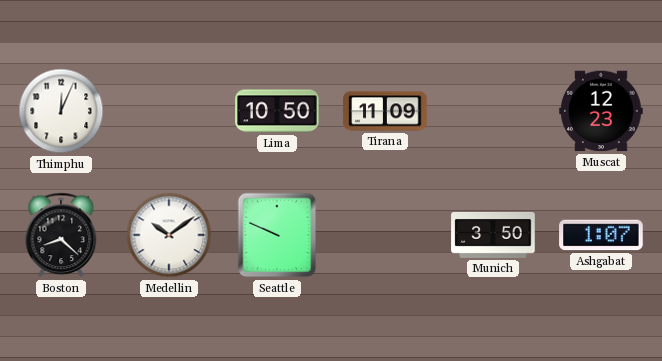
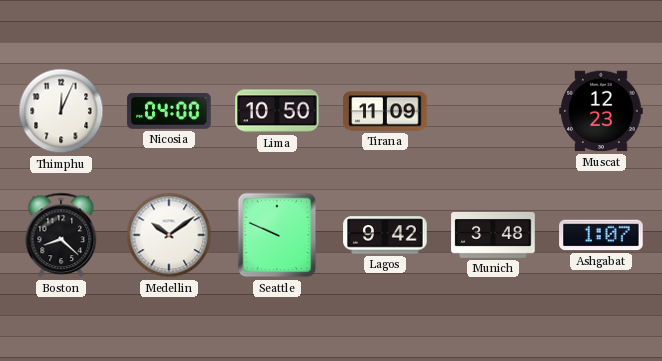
Nicosia: none -> 04:00 (169, 111)
Lagos: none -> 9:42 (385, 235)
Munich: 3:50 -> 3:48 (493, 235)
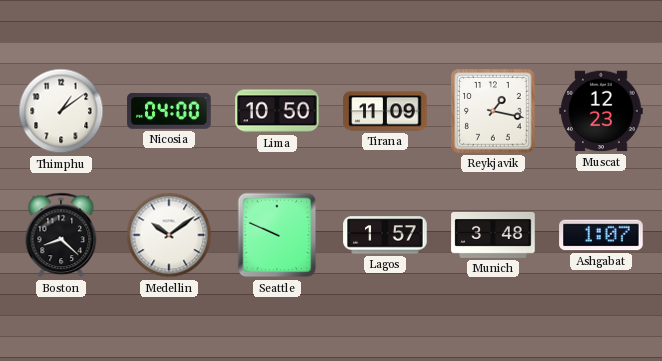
Thimphu: 12:04 -> 1:09 (61, 111)
Reykjavik: none -> 1:17 (493, 111)
Lagos: 9:42 -> 1:57 (385, 235)
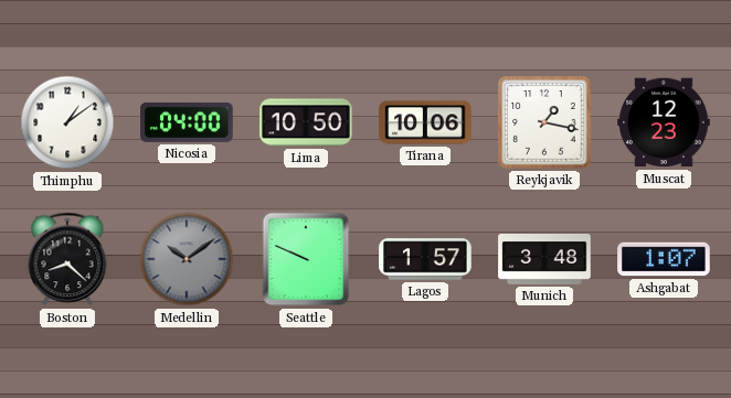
Tirana: 11:09 -> 10:06 (425, 122)
Medellin dial: white -> grey (187, 259)
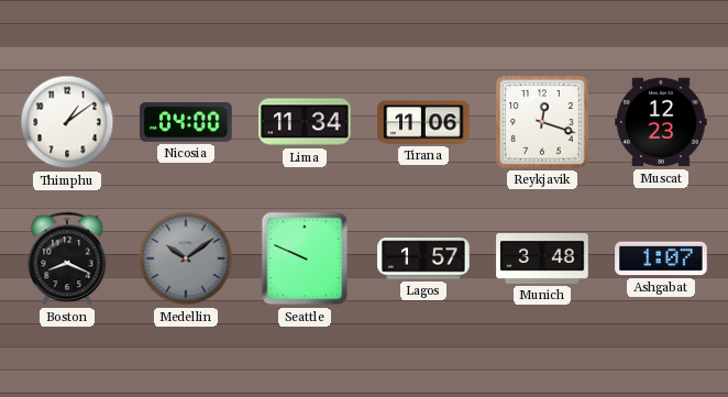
Lima: 10:50 -> 11:34 (305, 122)
Tirana: 10:06 -> 11:06 (423, 122)
Reykjavik: 1:17 -> 12:18 (542, 122)
Boston: 8:22 -> 8:19 (67, 258)
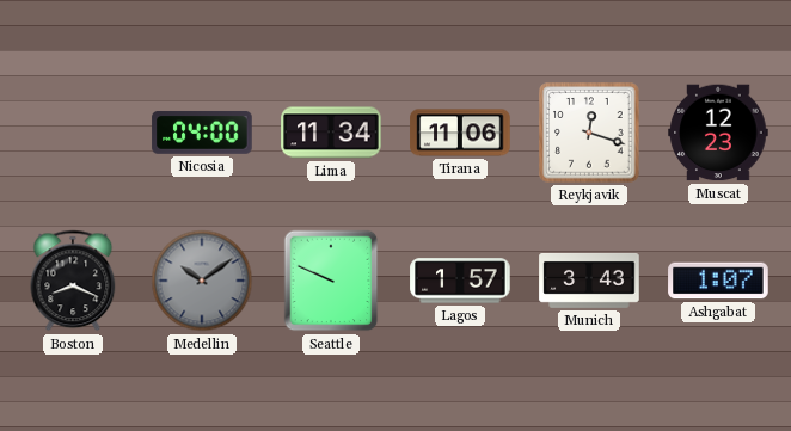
Thimphu: 1:09 -> none (67, 122)
Munich: 3:48 -> 3:43 (589, 281)
